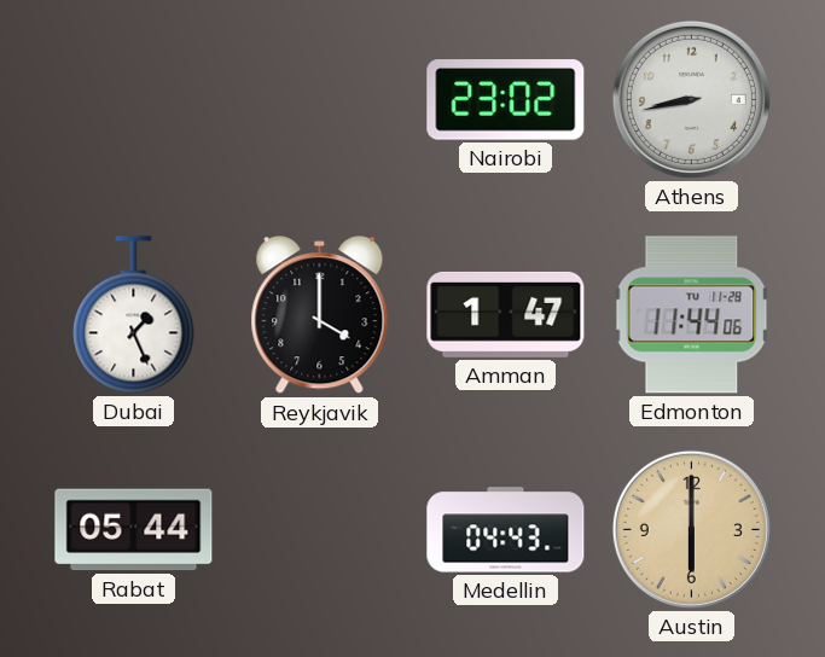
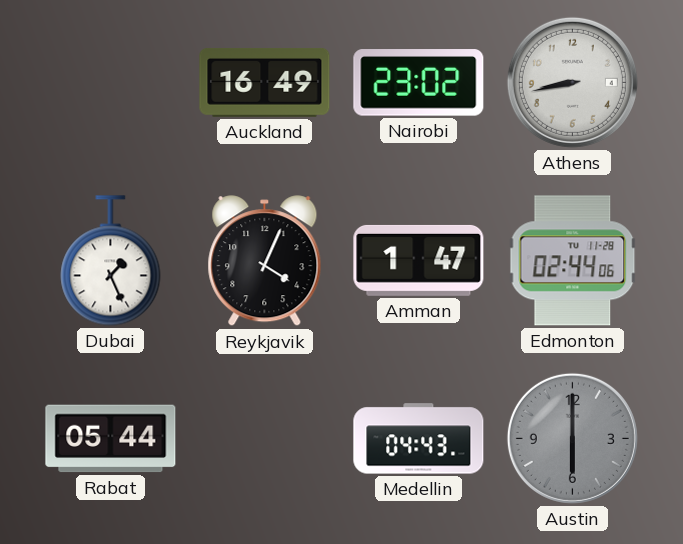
Auckland: none -> 16:49 (265, 83)
Reykjavik: 4:00 -> 4:04 (265, 261)
Edmonton: 11:44 -> 02:44 (573, 261)
Austin dial: champagne -> grey (572, 438)
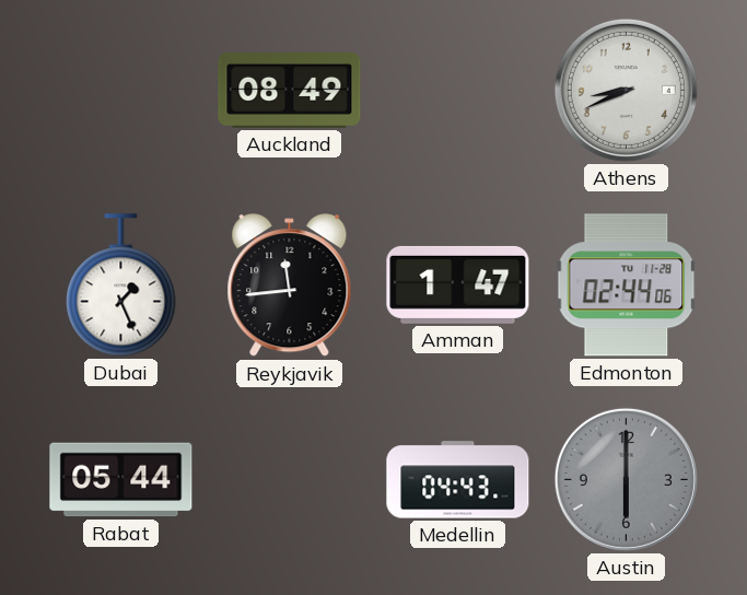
Auckland: 16:49 -> 08:49 (290, 91)
Nairobi: 23:02 -> none (419, 83)
Athens: 8:43 -> 8:41 (626, 90)
Reykjavik: 4:04 -> 11:44 (290, 285)
